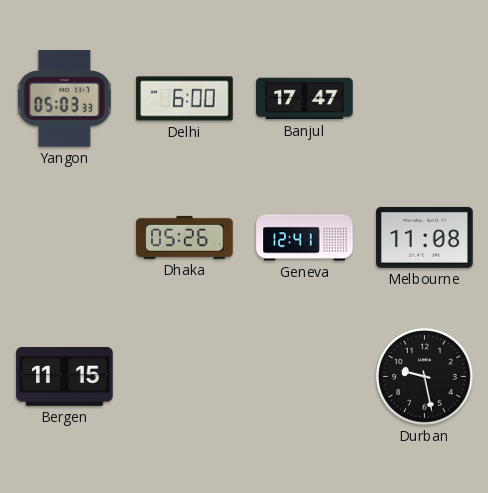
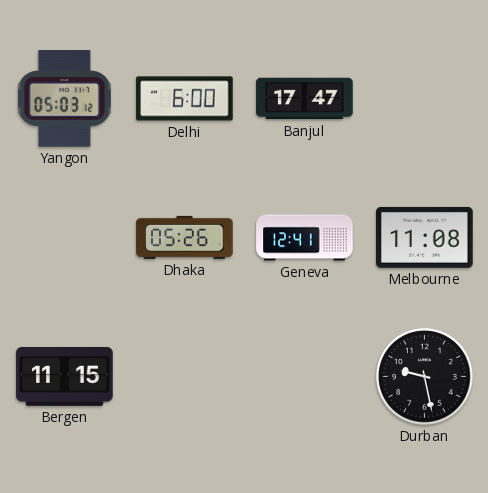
Yangon: 05:03:33 -> 05:03:12 (64, 99)
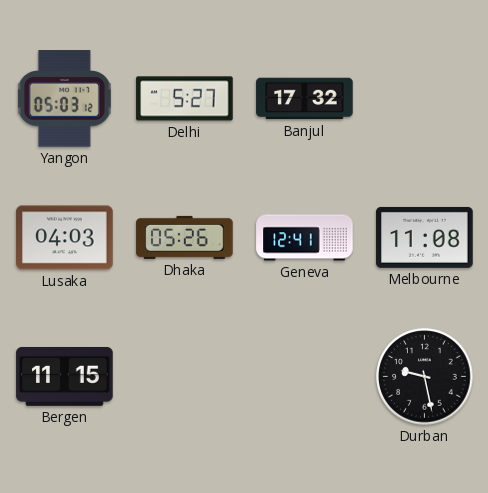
Delhi: 6:00 -> 5:27 (185, 99)
Banjul: 17:47 -> 17:32 (305, 99)
Lusaka: none -> 04:03 (65, 238)
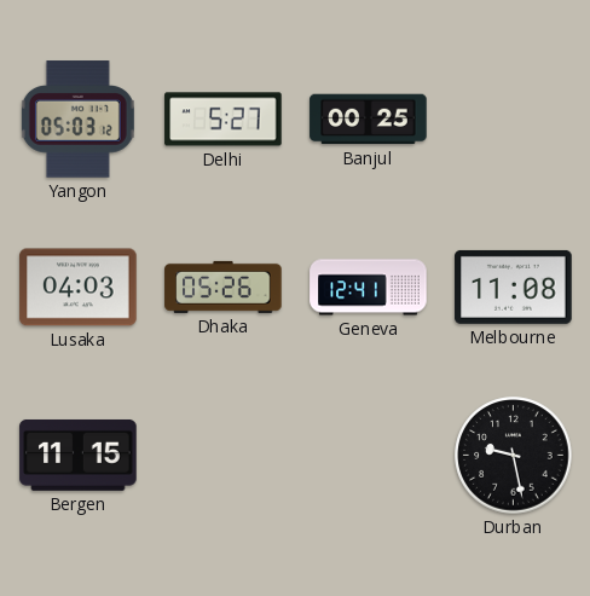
Banjul: 17:32 -> 00:25 (369, 120)
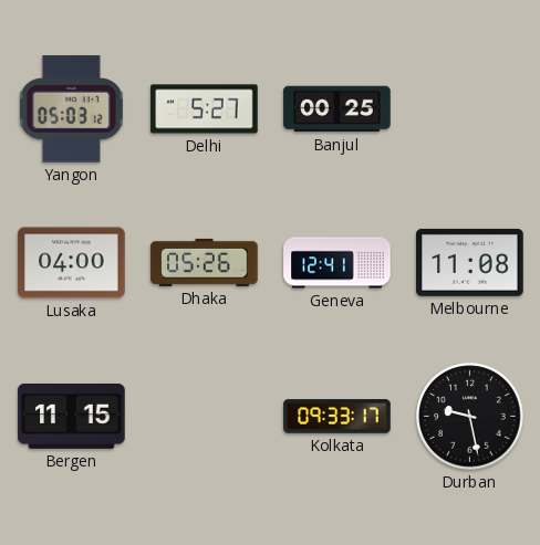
Lusaka: 04:03 -> 04:00 (72, 263)
Kolkata: none -> 09:33 (337, 417)
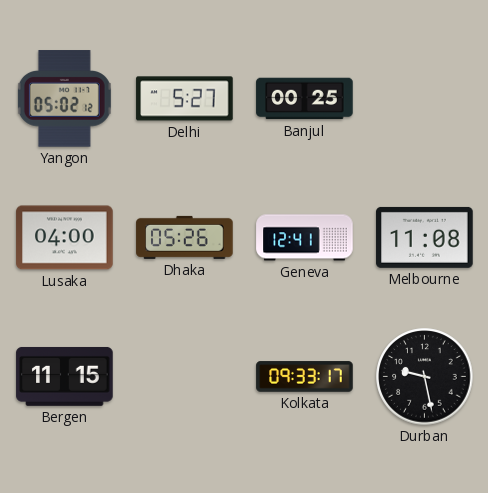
Yangon: 05:03 -> 05:02 (64, 99)
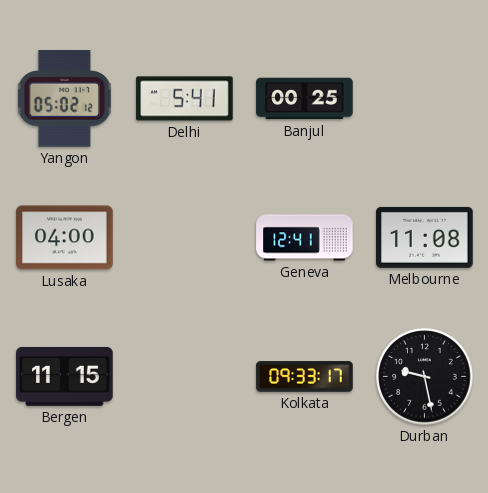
Delhi: 5:27 -> 5:41 (185, 99)
Dhaka: 05:26 -> none (185, 237)
